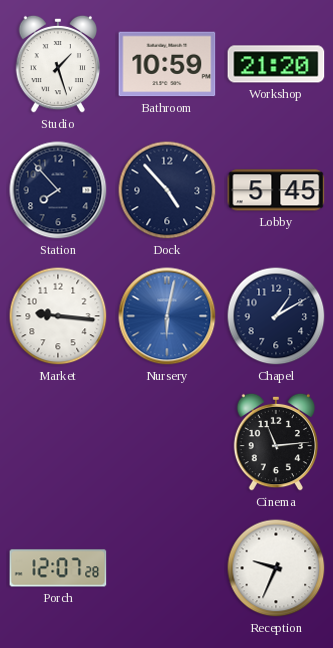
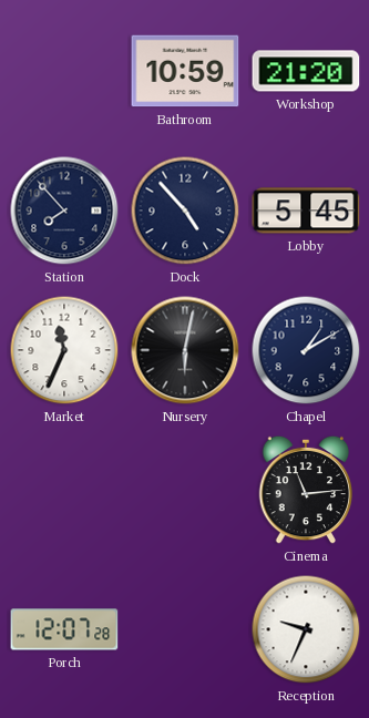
Studio: 1:27 -> none (58, 64)
Market: 9:16 -> 11:34 (64, 350)
Nursery dial: blue -> black (185, 350)
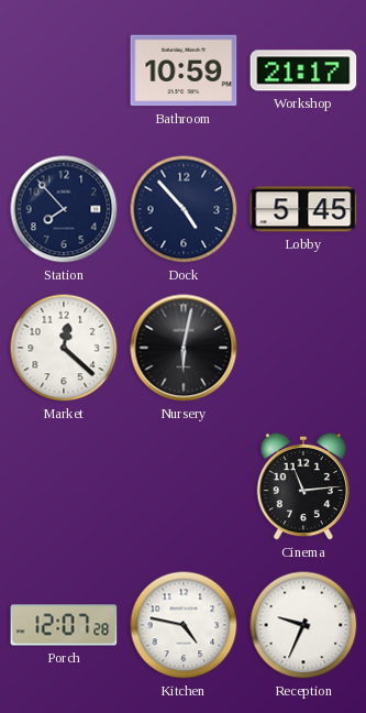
Workshop: 21:20 -> 21:17 (303, 70)
Market: 11:34 -> 12:22 (64, 348)
Chapel: 1:10 -> none (306, 350)
Kitchen: none -> 4:47 (184, 625)
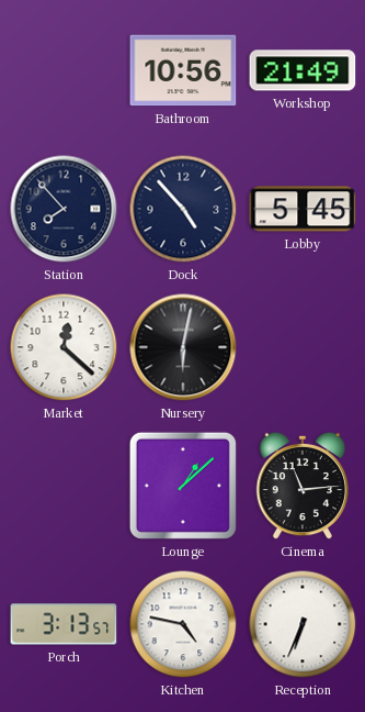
Bathroom: 10:59 -> 10:56 (183, 70)
Workshop: 21:17 -> 21:49 (303, 70)
Lounge: none -> 1:08 (183, 486)
Porch: 12:07 -> 3:13 (64, 624)
Reception: 9:34 -> 6:34 (303, 624)
